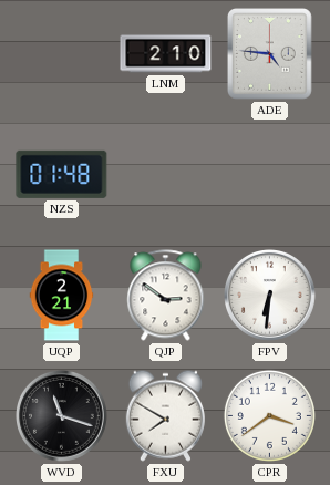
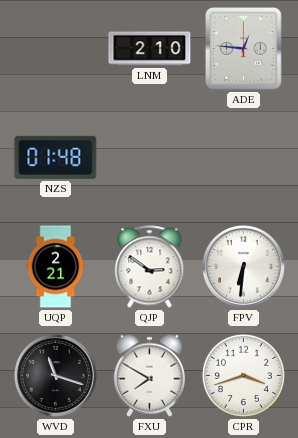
ADE: 4:46 -> 12:46 (244, 49)
CPR: 3:39 -> 3:42 (243, 375)
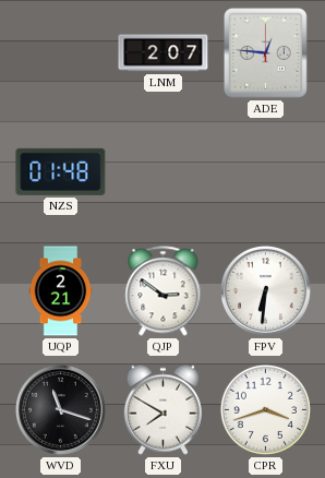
LNM: 2:10 -> 2:07 (164, 53)
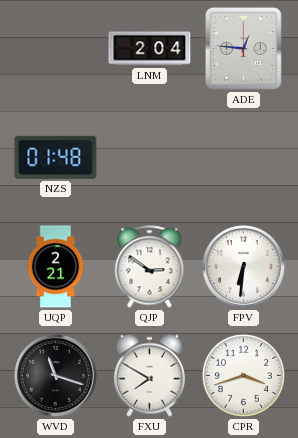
LNM: 2:07 -> 2:04 (150, 49)
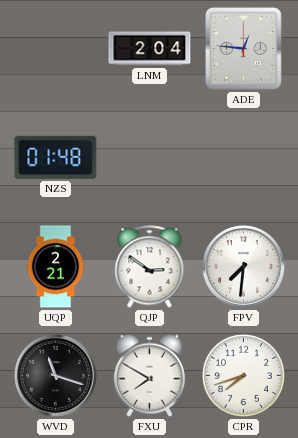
FPV: 6:31 -> 7:31 (244, 267)
CPR: 3:42 -> 7:42 (243, 375)
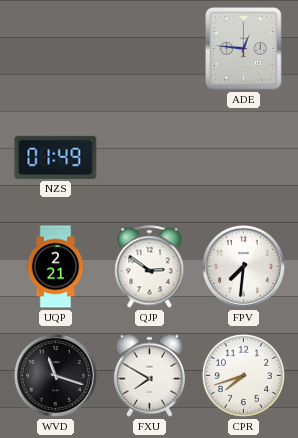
LNM: 2:04 -> none (150, 49)
NZS: 01:48 -> 01:49 (56, 157)
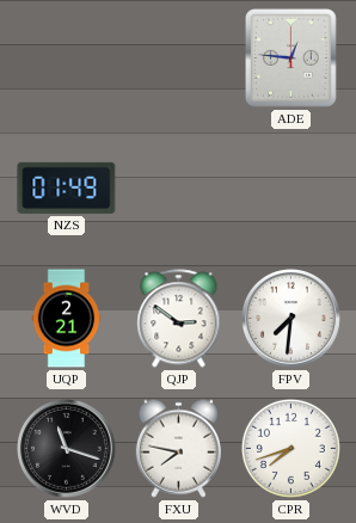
FXU: 7:50 -> 7:47 (178, 448)
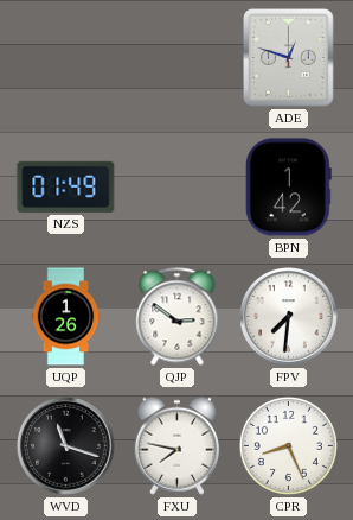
ADE: 12:46 -> 12:48 (289, 58)
BPN: none -> 1:42 (288, 188)
UQP: 2:21 -> 1:26 (66, 317)
CPR: 7:42 -> 8:26 (288, 445)
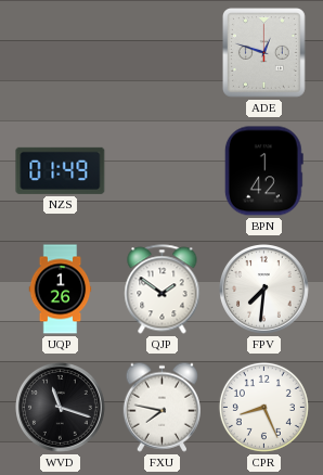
QJP: 2:51 -> 1:51 (163, 290)
